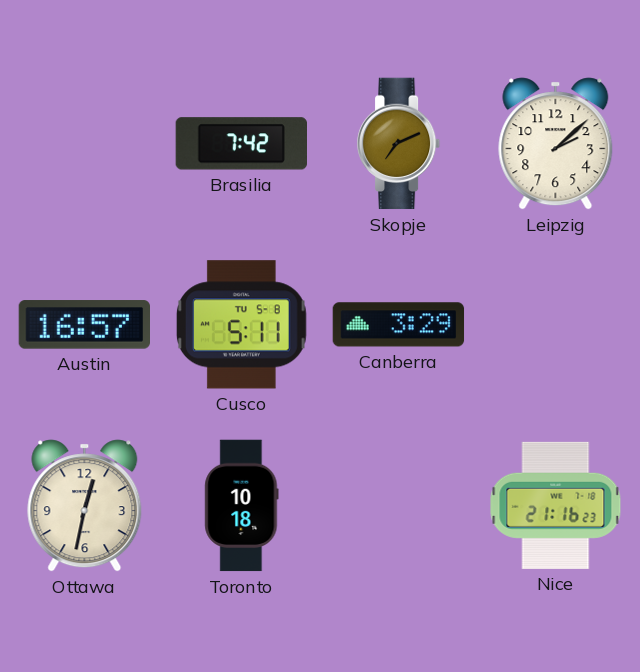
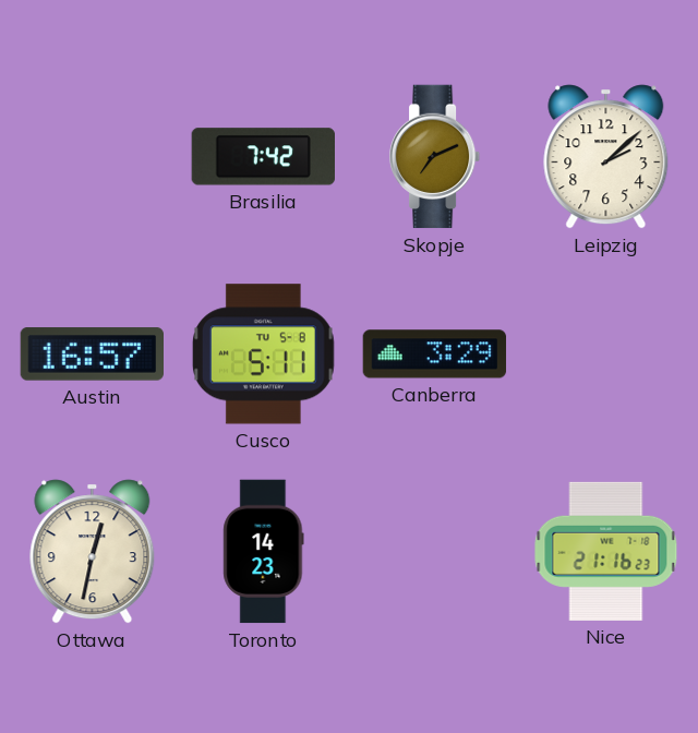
Toronto: 10:18 -> 14:23 (264, 552)
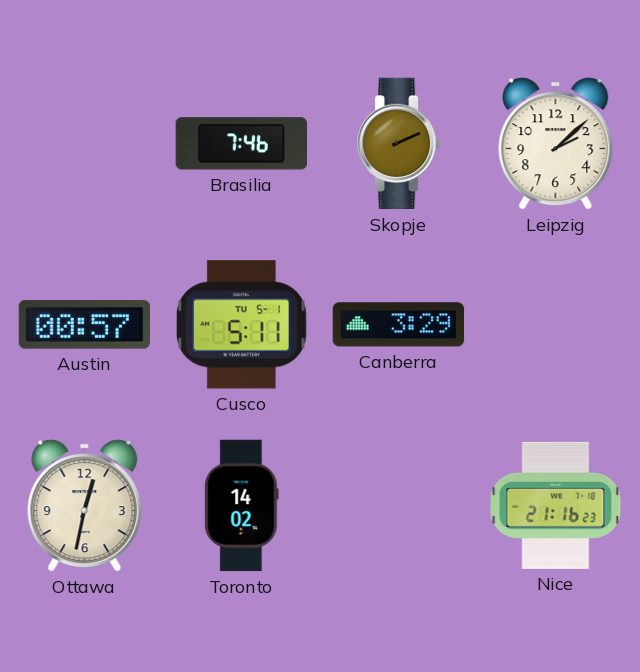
Brasilia: 7:42 -> 7:46 (241, 144)
Skopje: 7:11 -> 2:11 (399, 144)
Austin: 16:57 -> 00:57 (84, 325)
Cusco date: TU 5-8 -> TU 5-1 (241, 325)
Toronto: 14:23 -> 14:02 (242, 506)
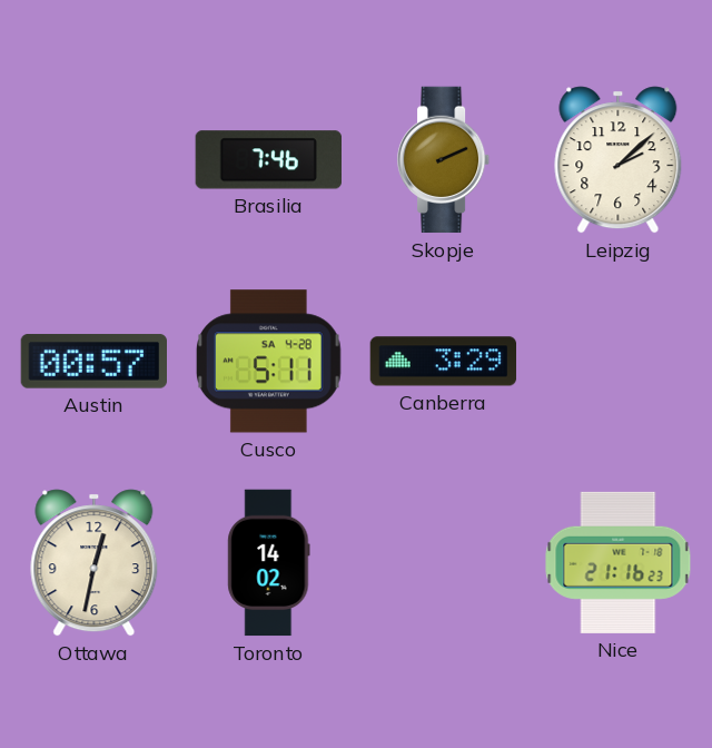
Cusco date: TU 5-1 -> SA 4-28 (268, 362)
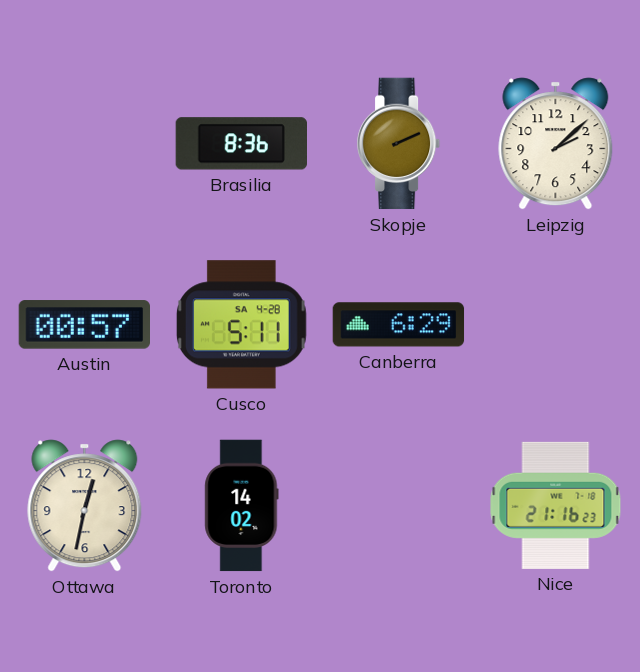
Brasilia: 7:46 -> 8:36 (241, 144)
Canberra: 3:29 -> 6:29 (399, 325)
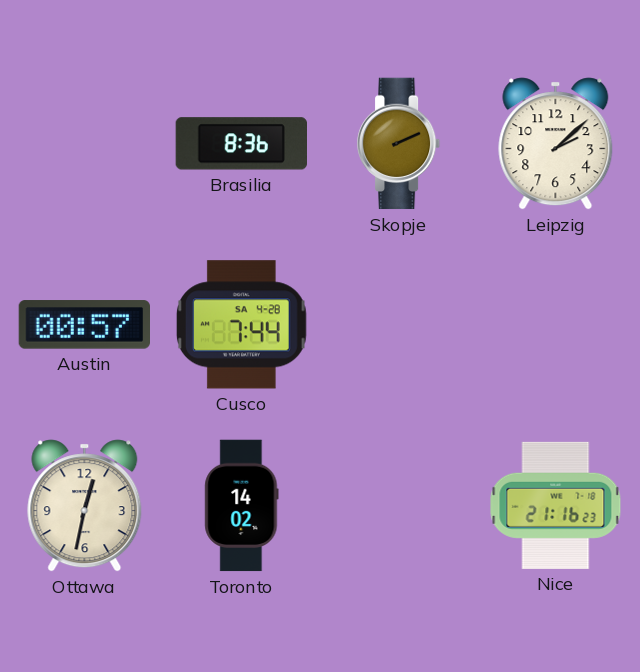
Cusco: 5:11 -> 7:44 (241, 325)
Canberra: 6:29 -> none (399, 325)
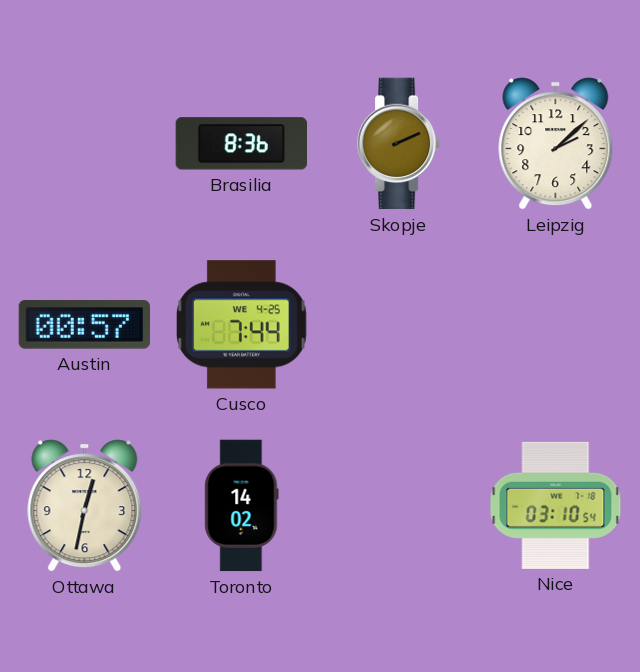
Cusco date: SA 4-28 -> WE 4-25 (241, 325)
Nice: 21:16 -> 03:10 (556, 505)
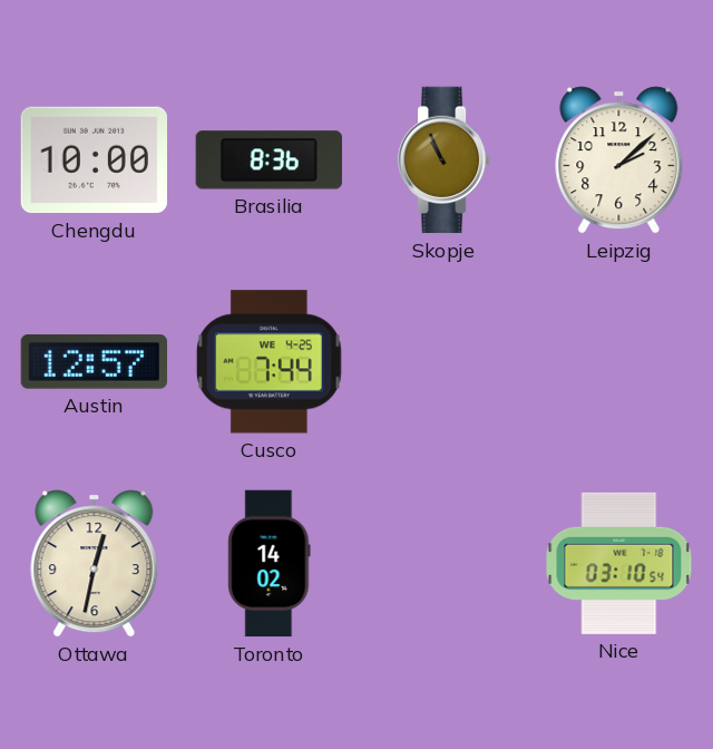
Chengdu: none -> 10:00 (94, 160)
Skopje: 2:11 -> 10:56 (445, 160)
Austin: 00:57 -> 12:57 (94, 362)
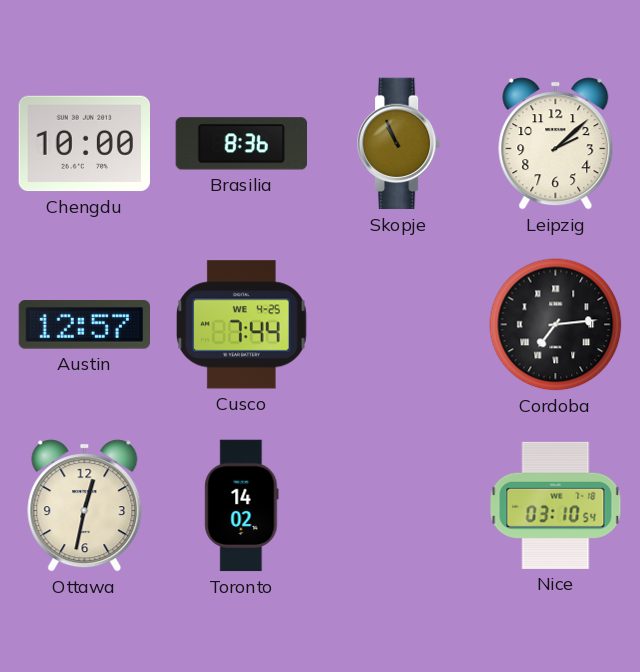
Cordoba: none -> 7:14 (556, 325)
